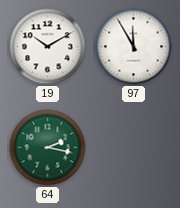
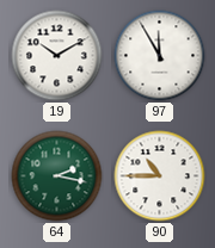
90: none -> 10:45 (160, 176)
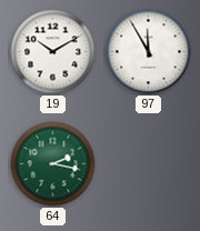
90: 10:45 -> none (160, 176)
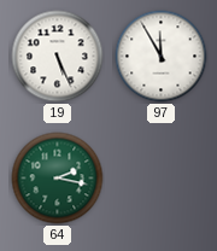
19: 10:10 -> 5:26 (58, 57)
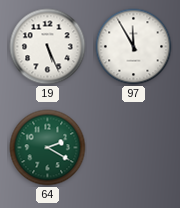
64: 2:17 -> 2:20 (48, 148)
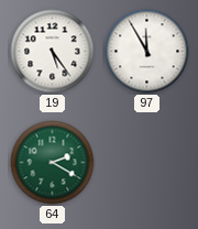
19: 5:26 -> 5:24 (53, 52)
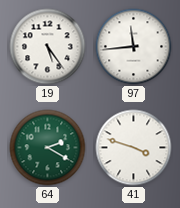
97: 11:55 -> 11:44 (134, 47)
41: none -> 3:48 (134, 148)
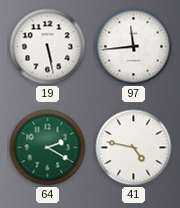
19: 5:24 -> 5:28 (48, 47)
41: 3:48 -> 4:47 (134, 148)
